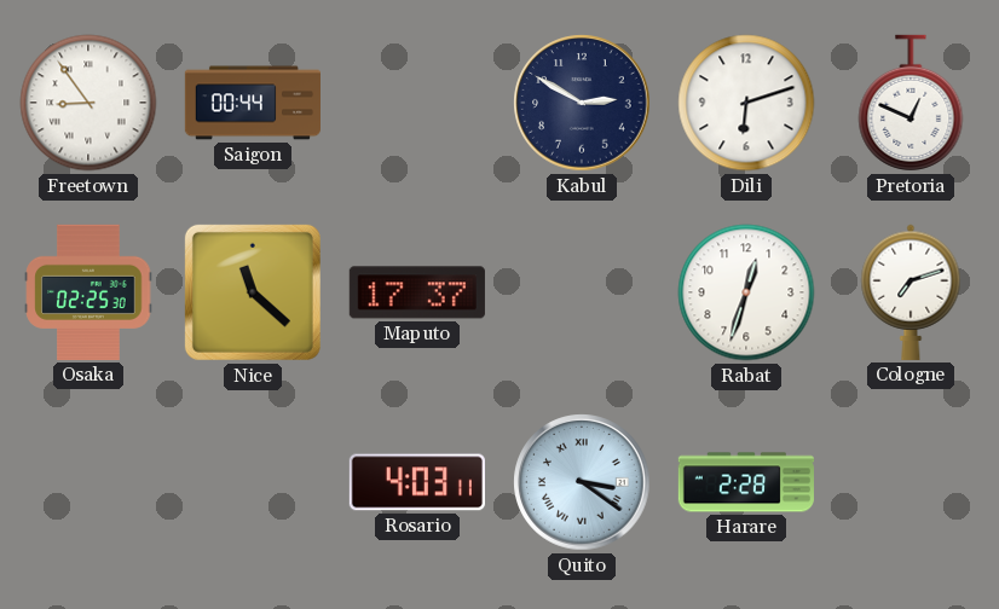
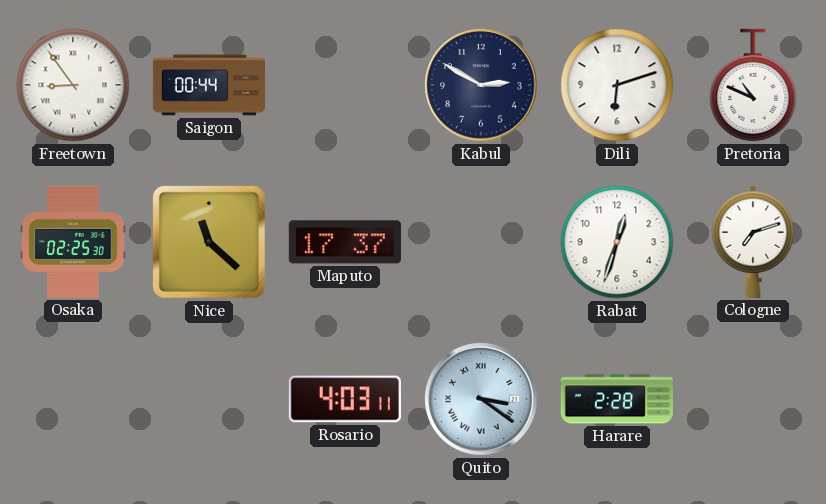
Pretoria: 12:49 -> 10:49 (753, 85)
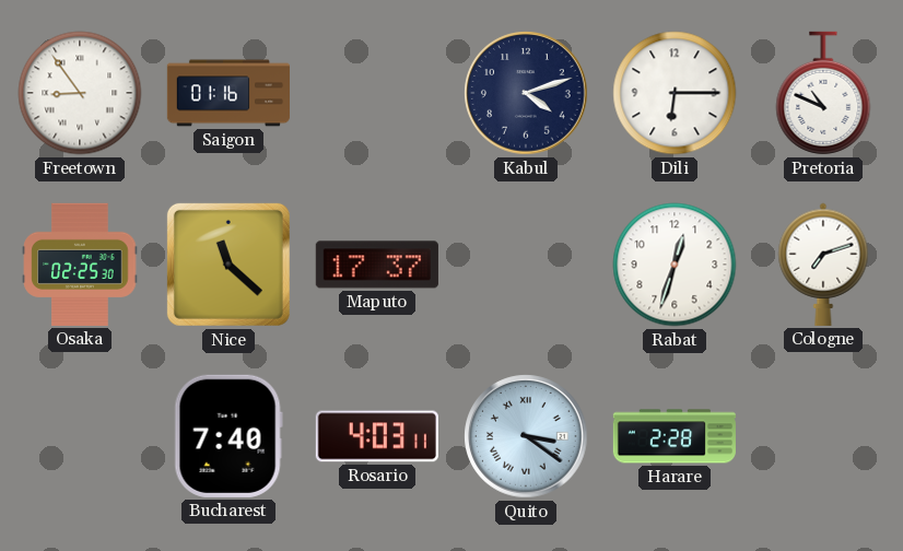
Saigon: 00:44 -> 01:16 (227, 93)
Kabul: 2:50 -> 4:12 (526, 93)
Dili: 6:12 -> 6:15 (675, 93)
Bucharest: none -> 7:40 (228, 436)
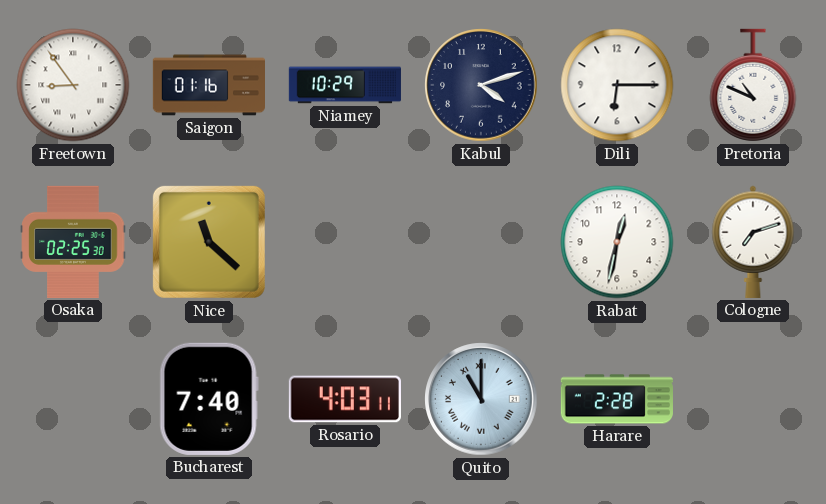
Niamey: none -> 10:29 (345, 85)
Maputo: 17:37 -> none (377, 265)
Rabat: 12:33 -> 12:32 (617, 242)
Quito: 3:21 -> 11:00 (481, 399)
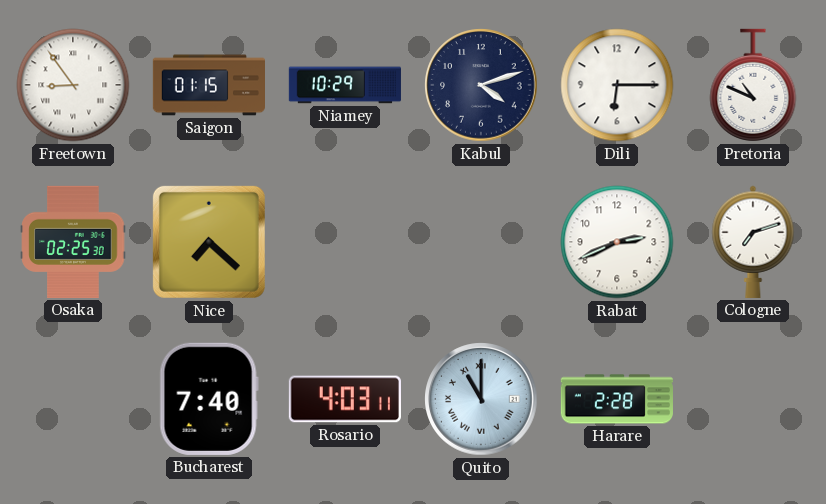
Saigon: 01:16 -> 01:15 (208, 85)
Nice: 11:22 -> 7:22 (209, 242)
Rabat: 12:32 -> 2:41 (617, 242)
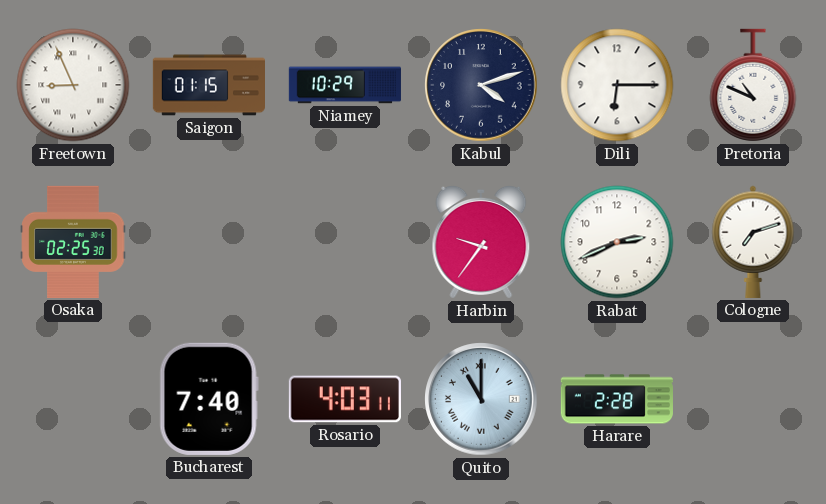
Freetown: 8:54 -> 8:56 (73, 85)
Nice: 7:22 -> none (209, 242)
Harbin: none -> 9:36 (481, 242)
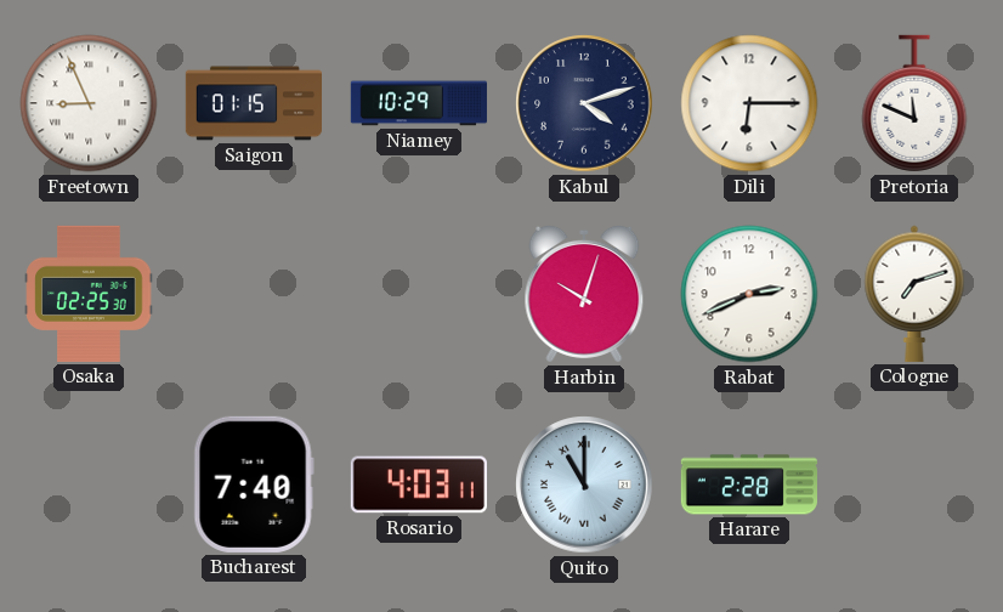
Pretoria: 10:49 -> 11:49 (914, 103)
Harbin: 9:36 -> 10:03 (584, 294)
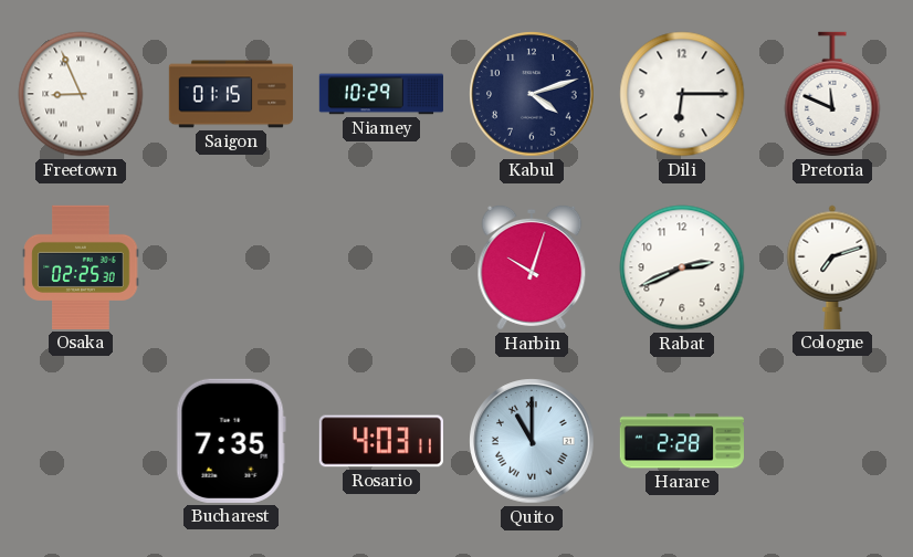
Bucharest: 7:40 -> 7:35 (231, 441)
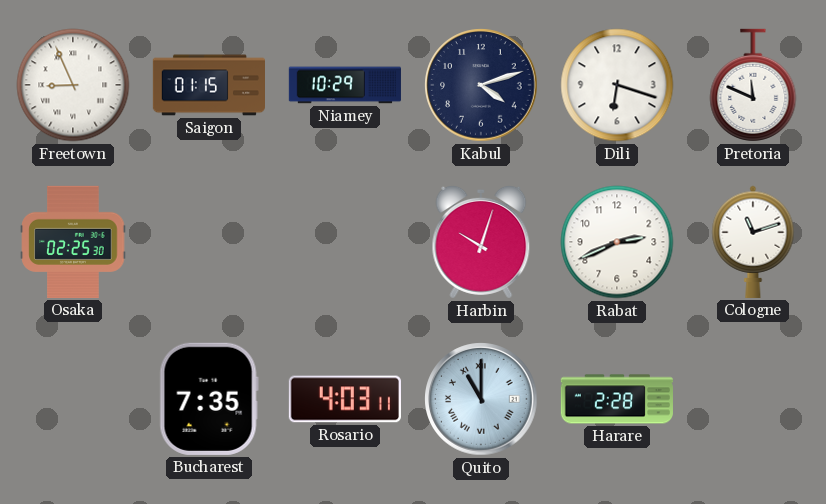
Dili: 6:15 -> 6:18 (617, 85)
Cologne: 7:12 -> 11:12 (753, 242)
